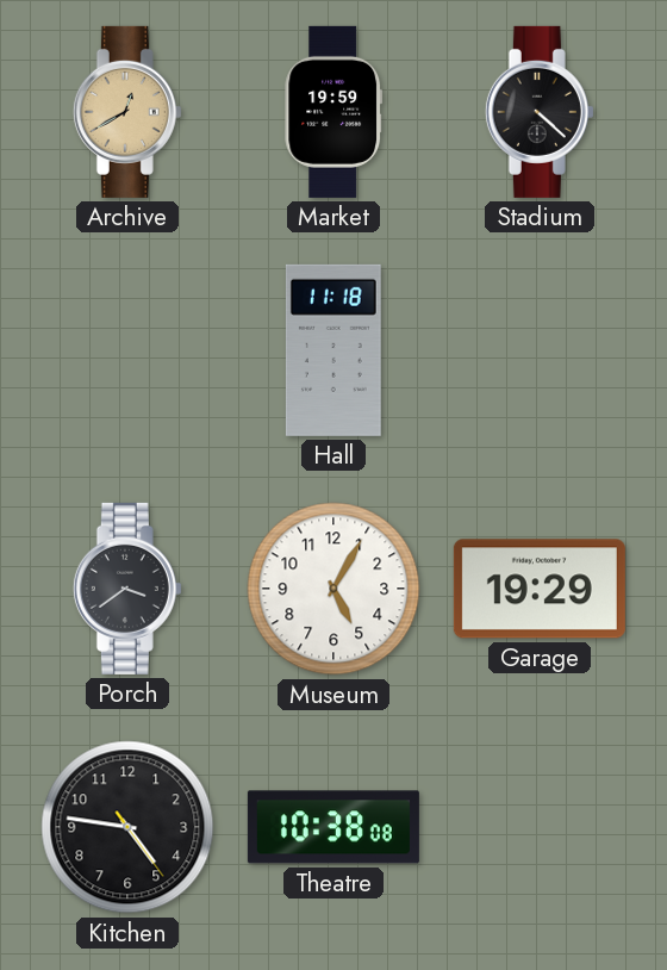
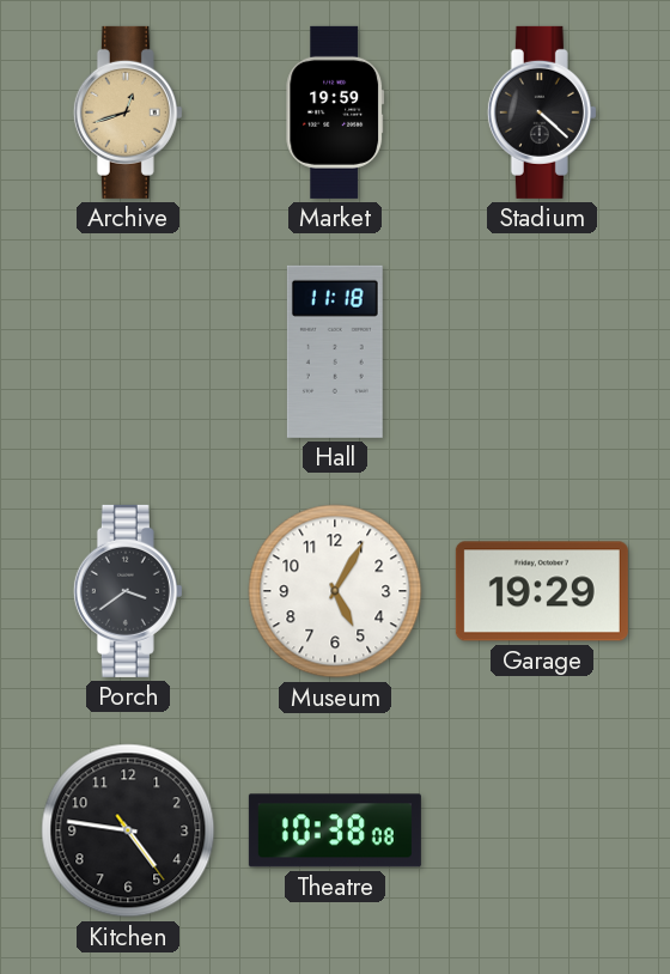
Archive: 12:40 -> 12:42 (128, 112)
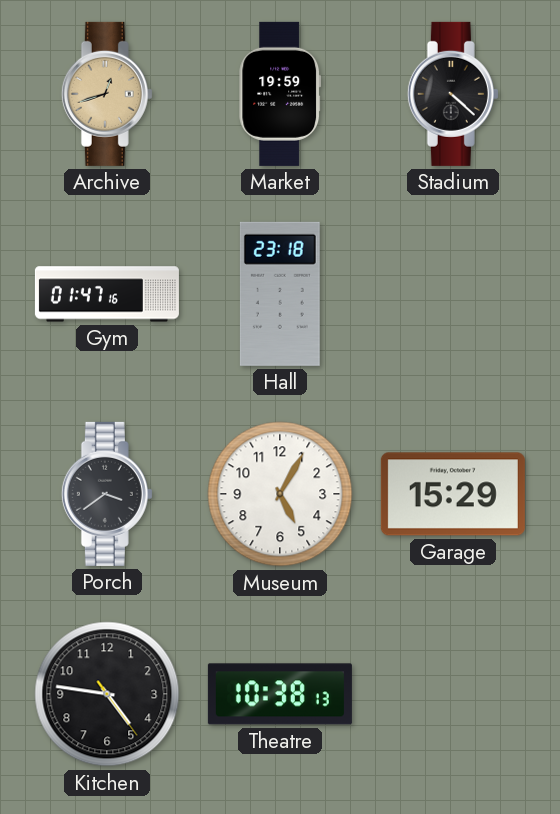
Gym: none -> 01:47 (107, 294)
Hall: 11:18 -> 23:18 (280, 294)
Garage: 19:29 -> 15:29 (453, 494)
Theatre: 10:38:08 -> 10:38:13 (280, 694)
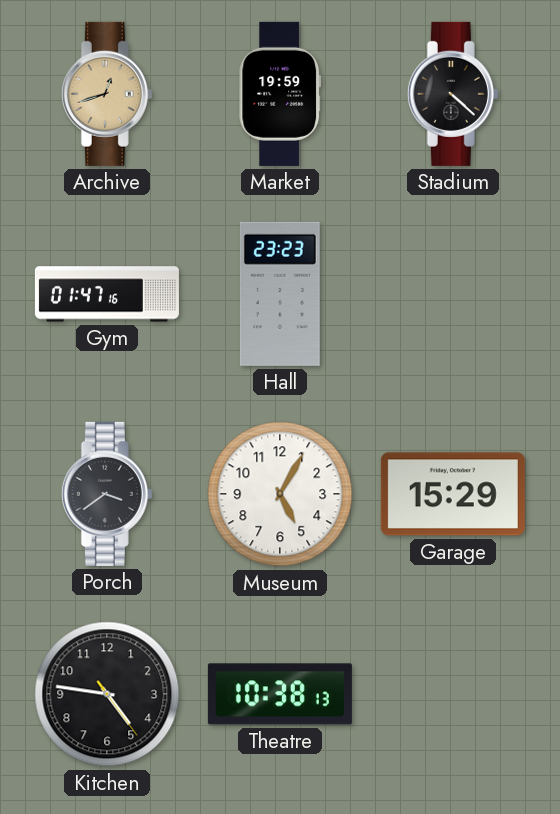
Hall: 23:18 -> 23:23 (280, 294)
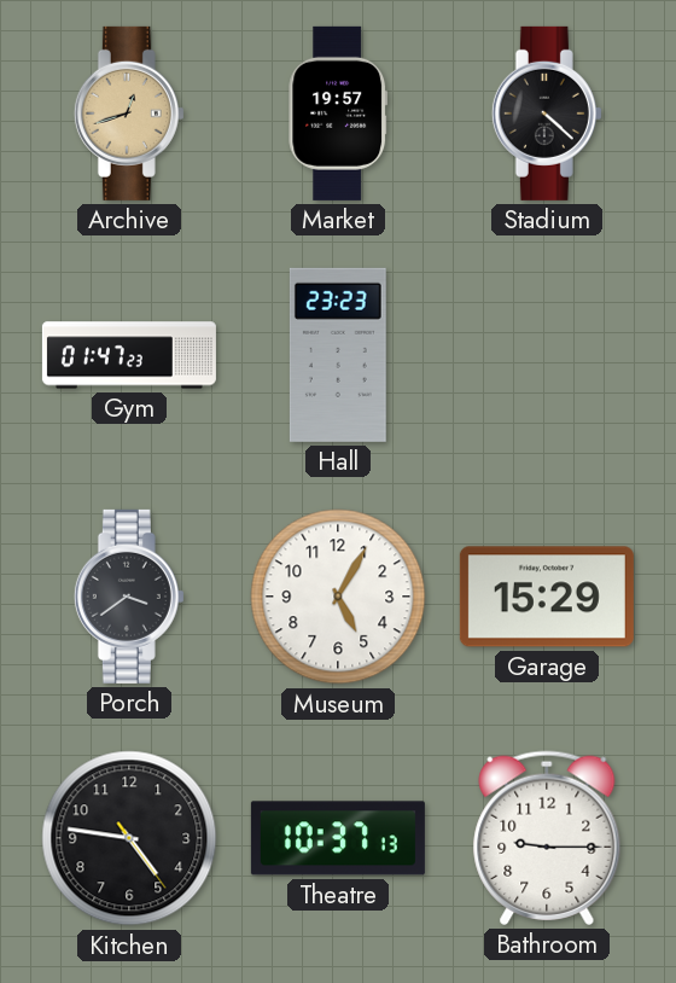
Market: 19:59 -> 19:57 (338, 114)
Gym: 01:47:16 -> 01:47:23 (129, 355)
Theatre: 10:38 -> 10:37 (338, 838)
Bathroom: none -> 9:15 (547, 838)
